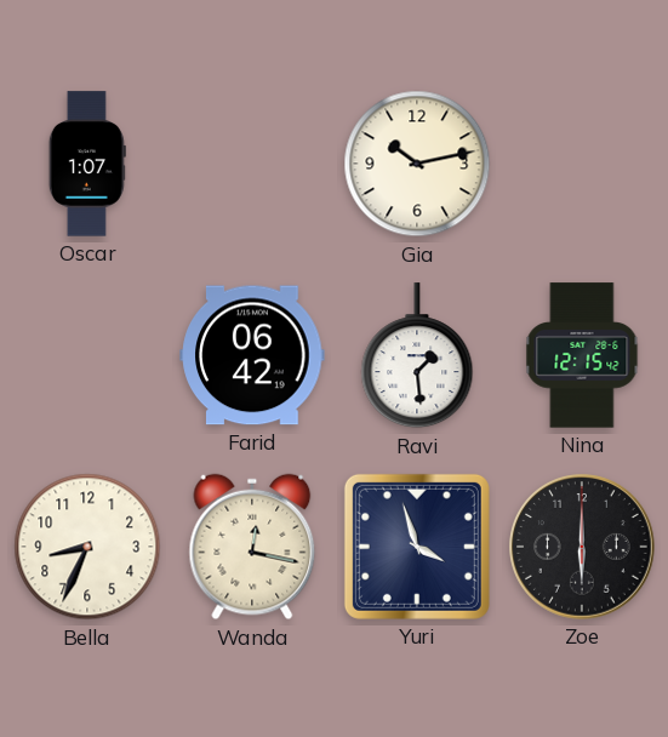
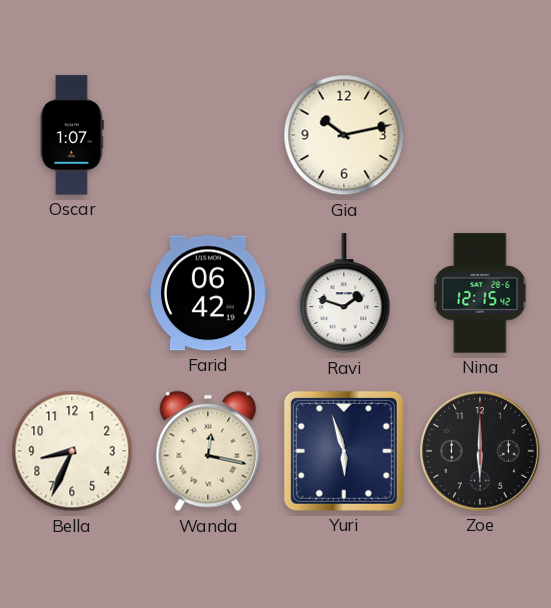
Ravi: 1:29 -> 1:48 (344, 294)
Yuri: 3:57 -> 5:57 (344, 451)
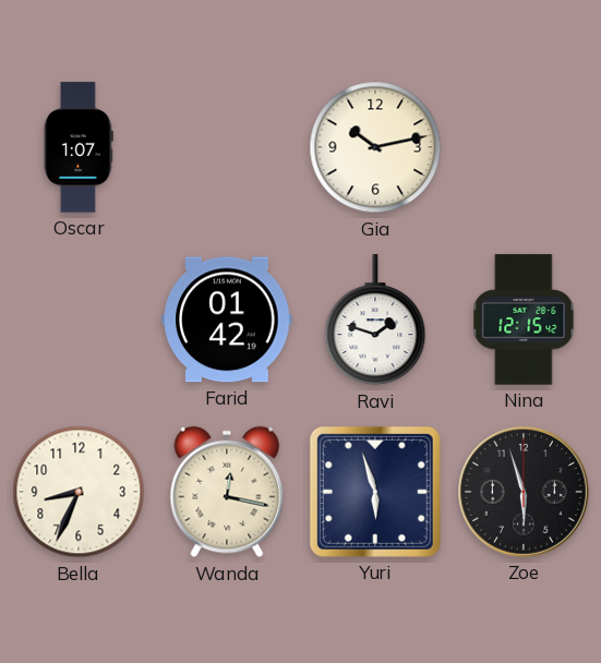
Farid: 06:42 -> 01:42 (227, 320)
Zoe: 6:00 -> 5:57 (524, 492)
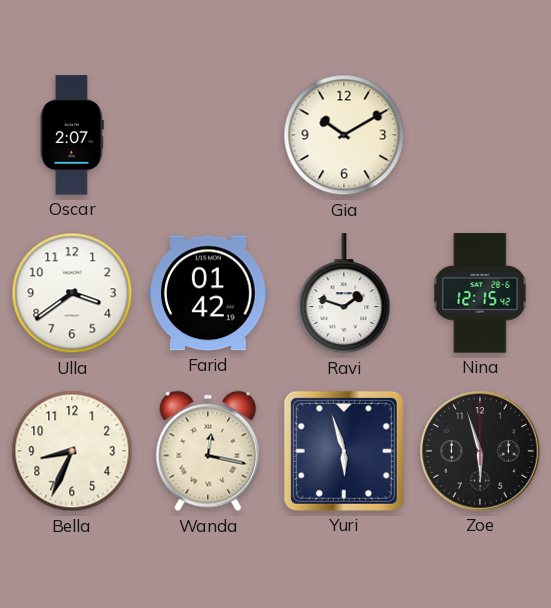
Oscar: 1:07 -> 2:07 (72, 135)
Gia: 10:13 -> 10:10 (344, 135)
Ulla: none -> 3:39 (72, 293)
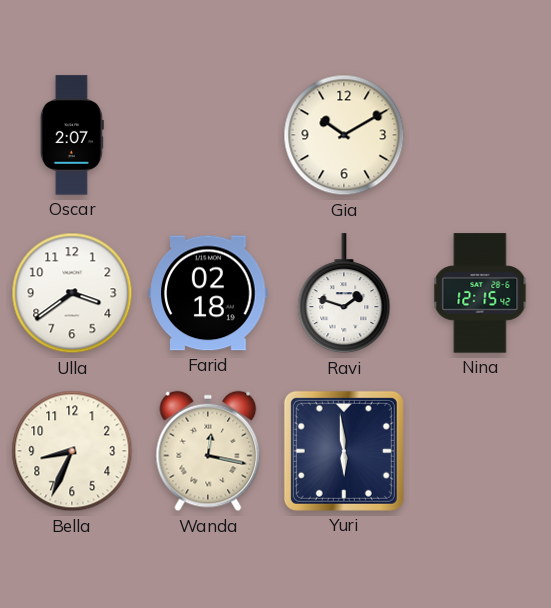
Farid: 01:42 -> 02:18 (208, 293)
Yuri: 5:57 -> 5:59 (344, 451)
Zoe: 5:57 -> none (480, 451)
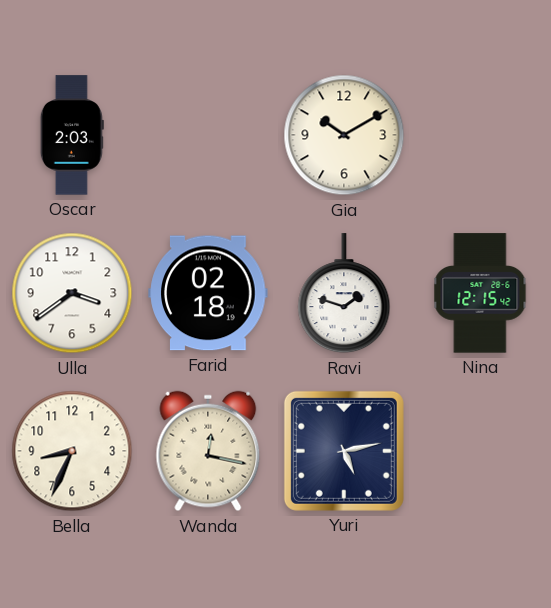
Oscar: 2:07 -> 2:03 (72, 135)
Yuri: 5:59 -> 5:13 (344, 451)
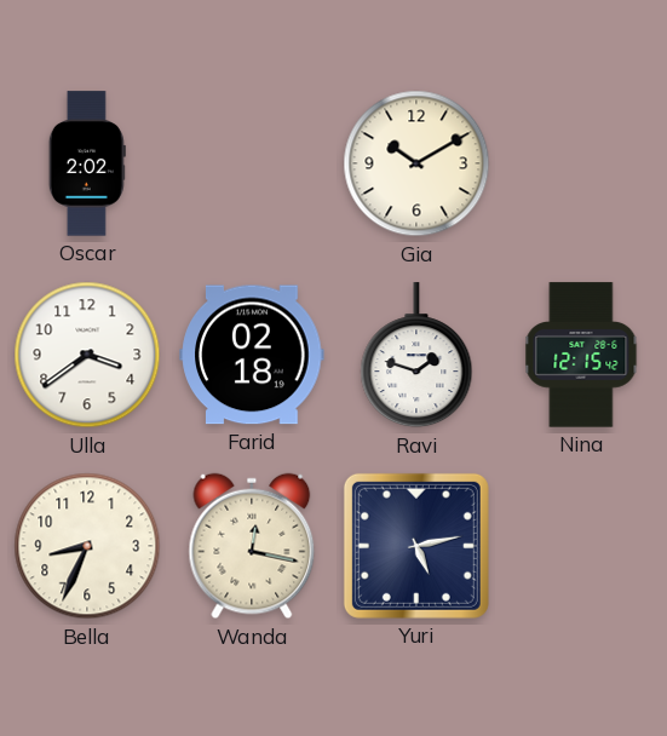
Oscar: 2:03 -> 2:02 (87, 163)
